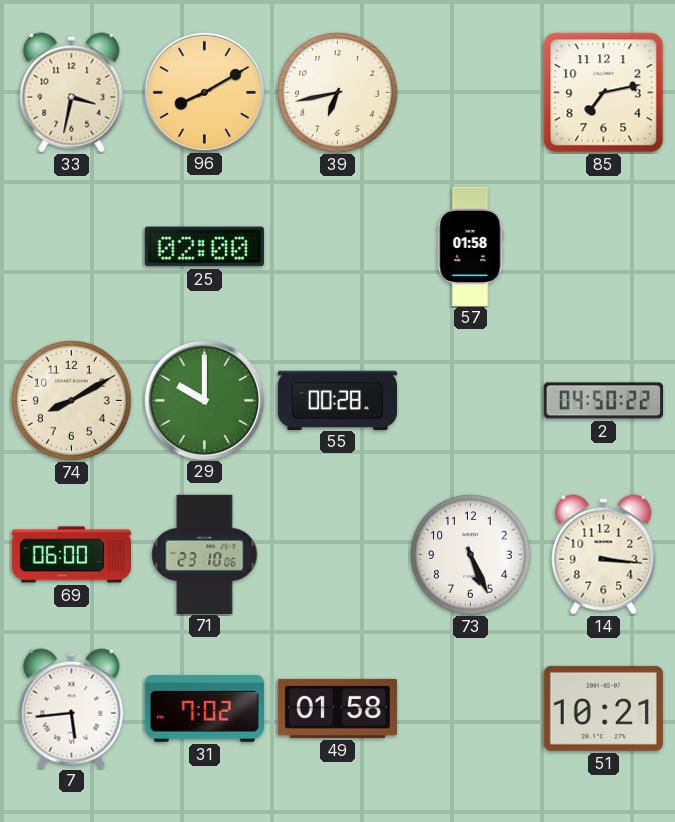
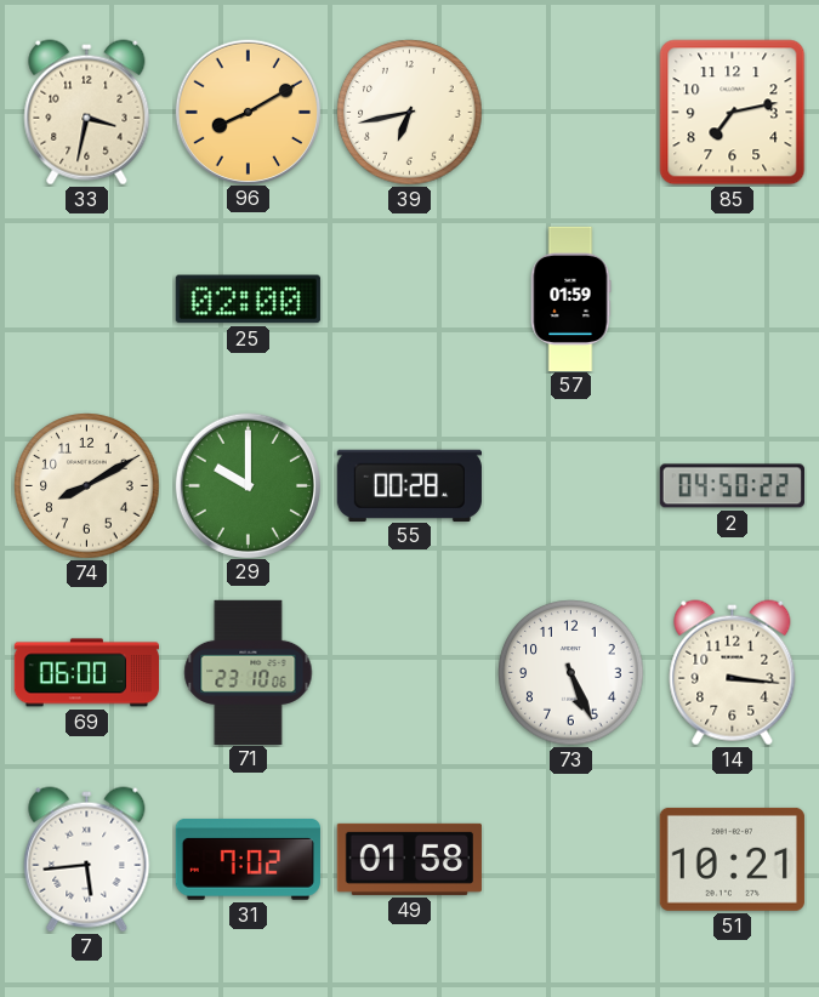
57: 01:58 -> 01:59 (570, 298)
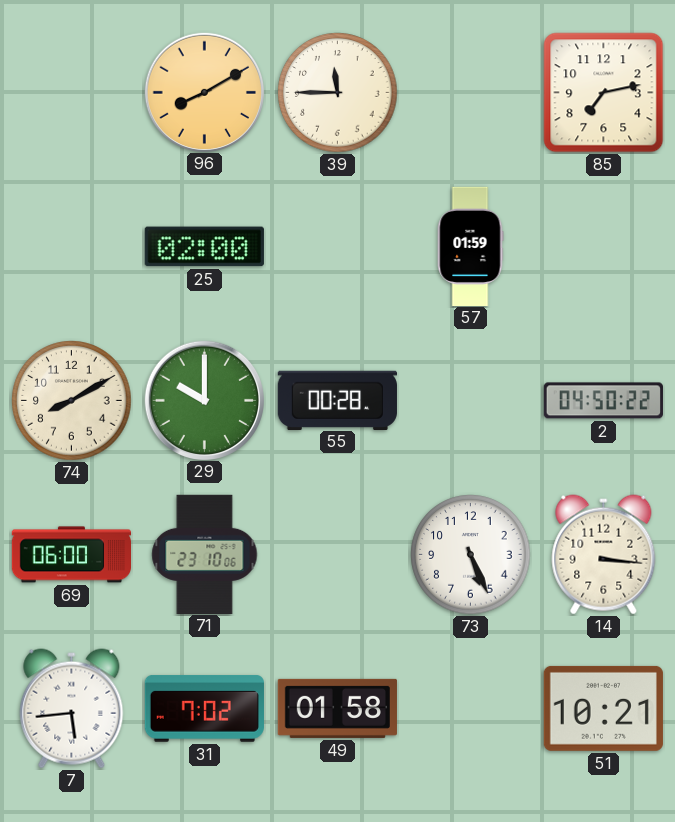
33: 3:32 -> none (87, 113)
39: 6:43 -> 11:45 (338, 93)
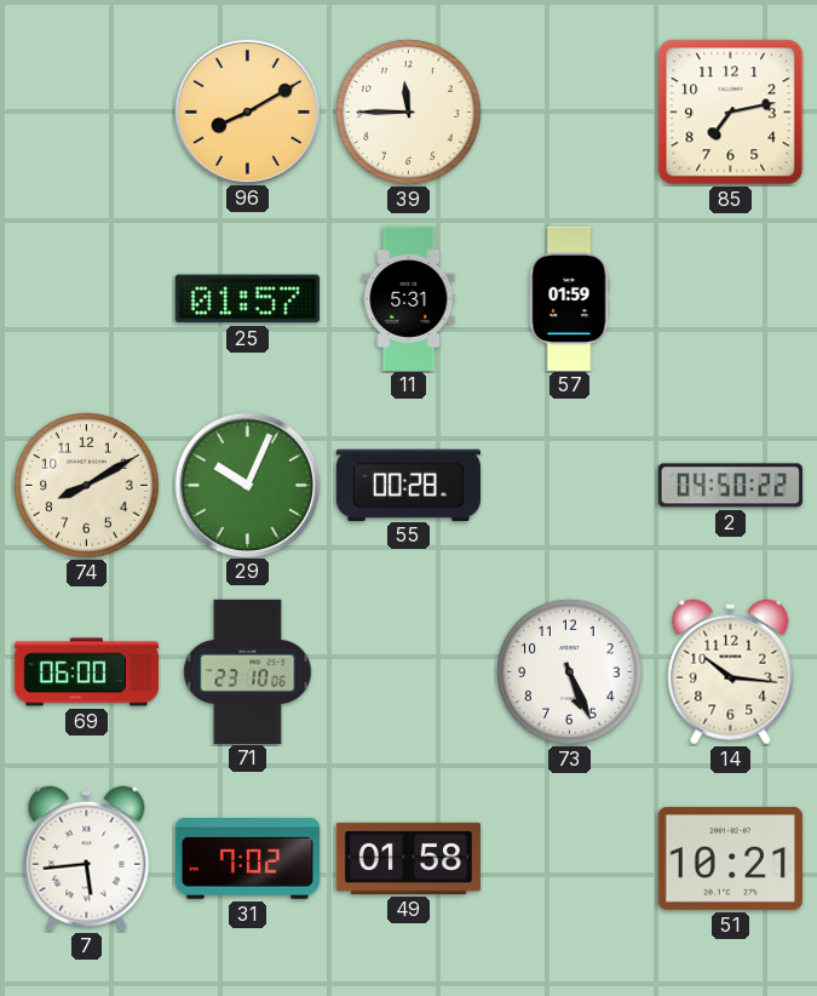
25: 02:00 -> 01:57 (247, 299)
11: none -> 5:31 (409, 298)
29: 10:00 -> 10:04 (247, 485)
14: 3:16 -> 10:16 (731, 672)
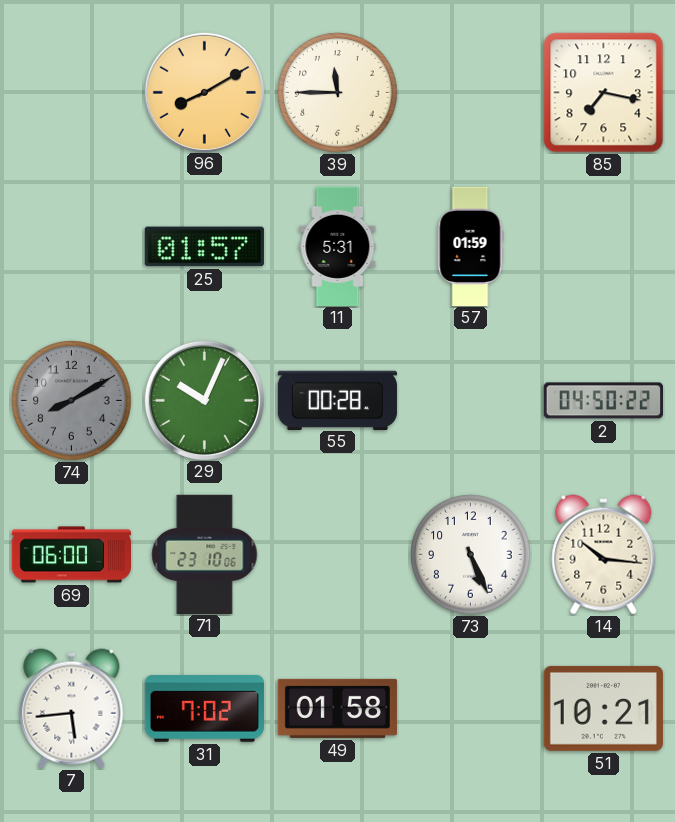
85: 7:13 -> 7:17 (604, 93)
74 dial: cream -> grey (72, 401)
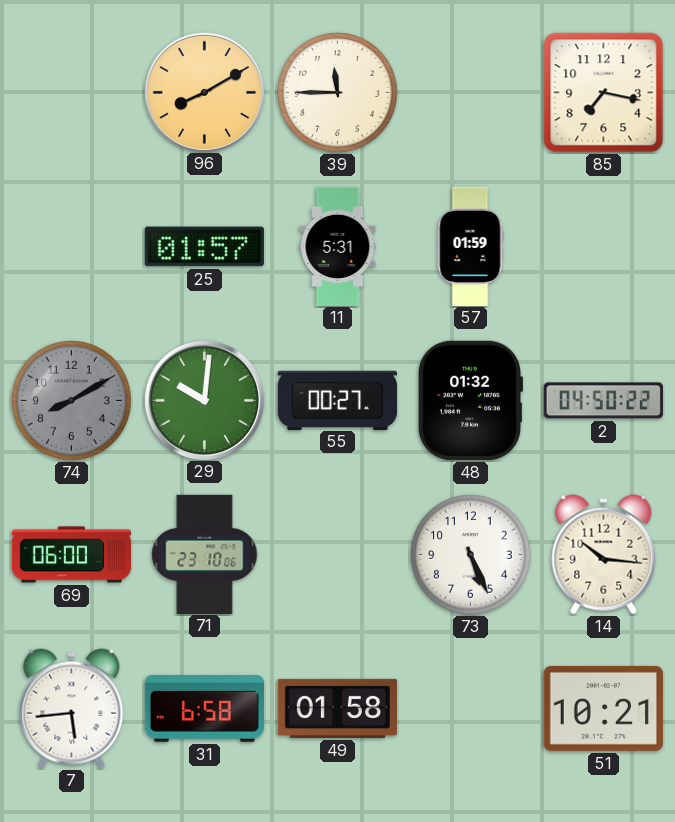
29: 10:04 -> 10:01 (204, 400)
55: 00:28 -> 00:27 (337, 400)
48: none -> 01:32 (469, 400)
31: 7:02 -> 6:58 (204, 709)
